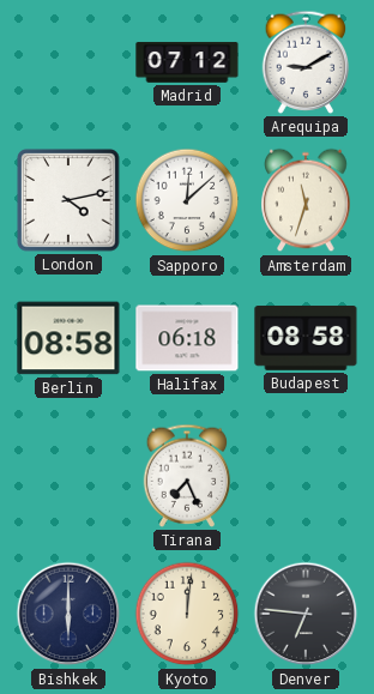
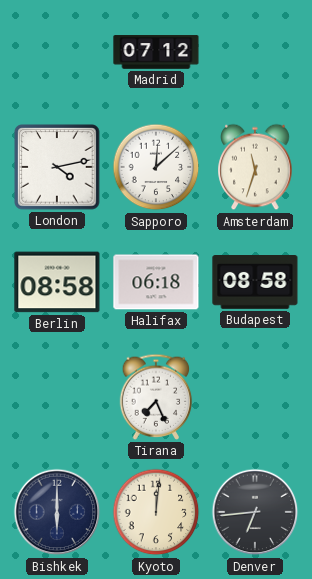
Arequipa: 9:10 -> none (306, 62)
Denver: 6:46 -> 6:44 (255, 512)
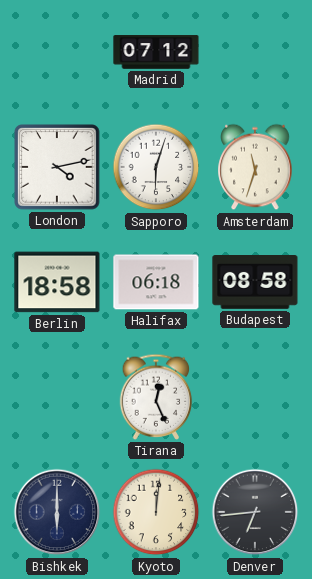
Sapporo: 12:08 -> 6:03 (156, 167)
Berlin: 08:58 -> 18:58 (57, 282)
Tirana: 7:26 -> 12:26 (156, 397)
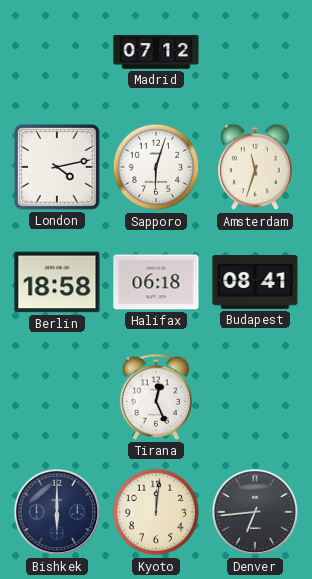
Budapest: 08:58 -> 08:41 (255, 283)
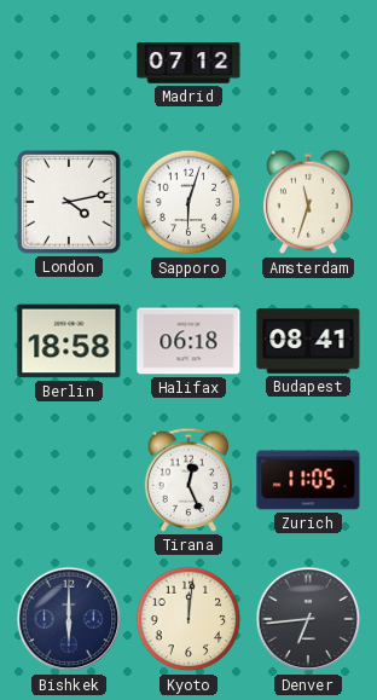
Zurich: none -> 11:05 (308, 480)
